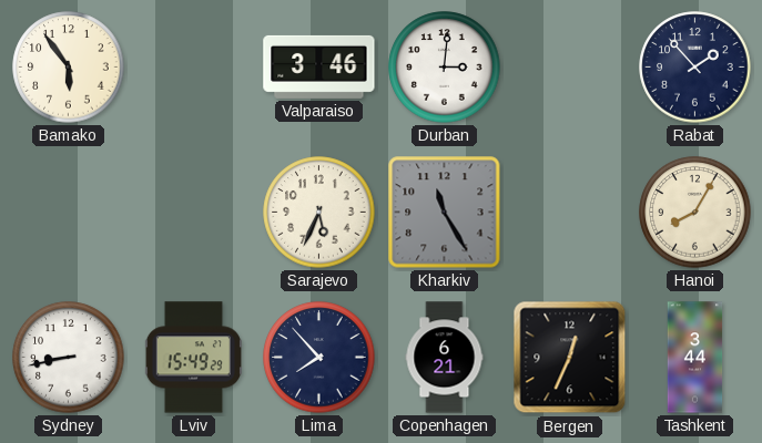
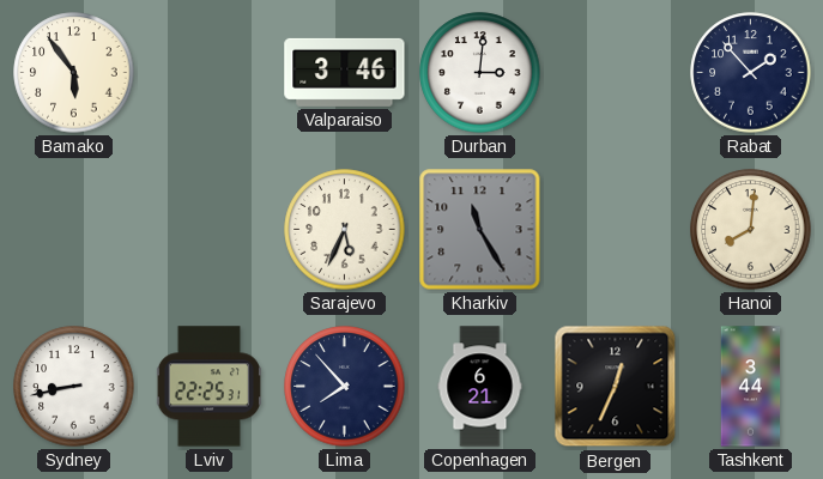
Hanoi: 8:05 -> 8:01 (751, 230)
Lviv: 15:49 -> 22:25 (208, 387)
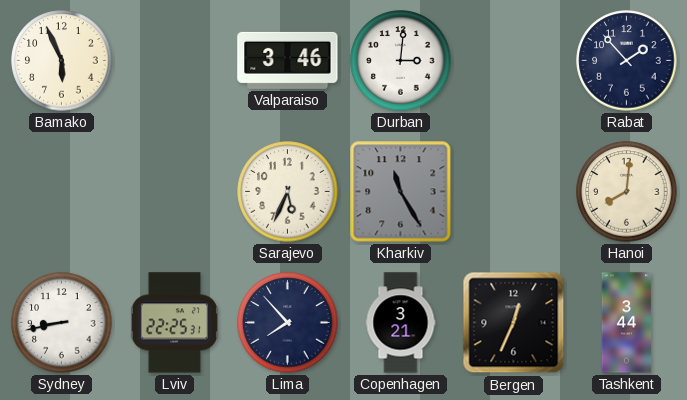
Bamako: 5:54 -> 5:56 (62, 61)
Copenhagen: 6:21 -> 3:21 (401, 323)
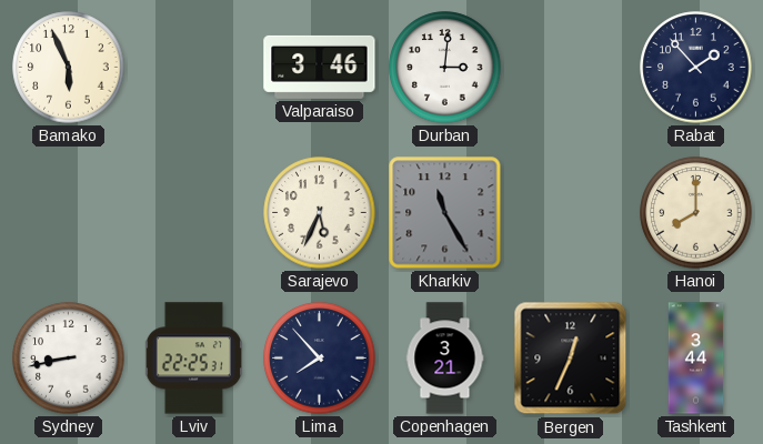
Hanoi: 8:01 -> 8:00 (696, 213)
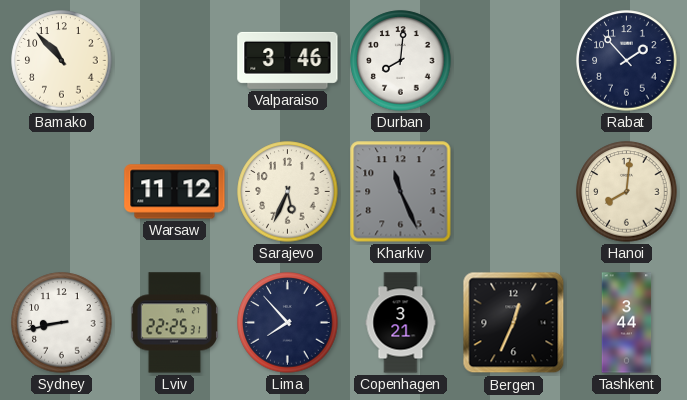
Bamako: 5:56 -> 10:53 (62, 61)
Durban: 3:01 -> 8:01 (401, 61)
Warsaw: none -> 11:12 (175, 192)
Kharkiv: 11:25 -> 11:26 (401, 192)
Hanoi: 8:00 -> 8:01 (627, 192)
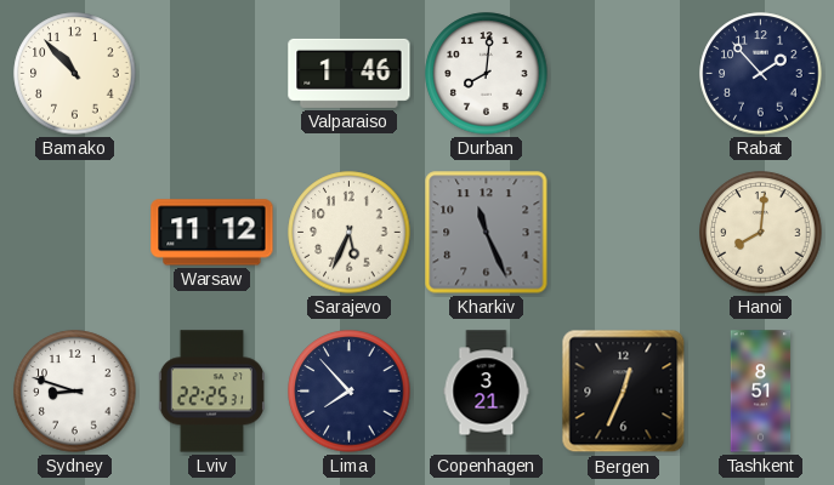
Valparaiso: 3:46 -> 1:46 (350, 73)
Sydney: 8:43 -> 8:48 (75, 392)
Tashkent: 3:44 -> 8:51 (761, 392)
